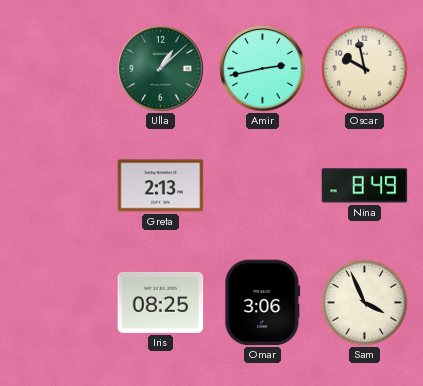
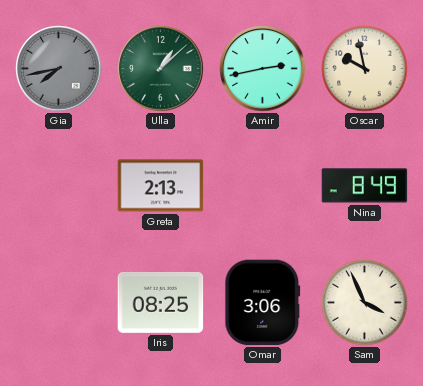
Gia: none -> 7:43 (59, 69)
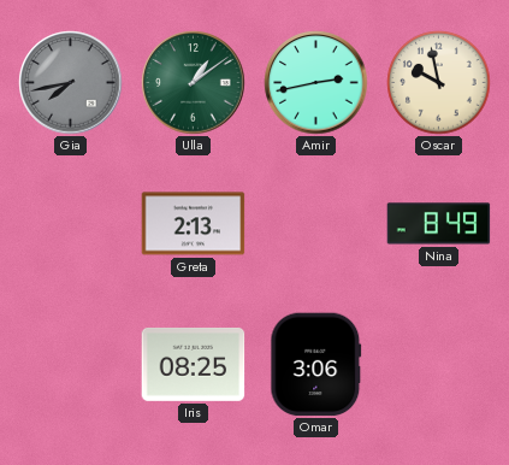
Ulla: 1:08 -> 1:09 (194, 83)
Sam: 3:56 -> none (365, 303)
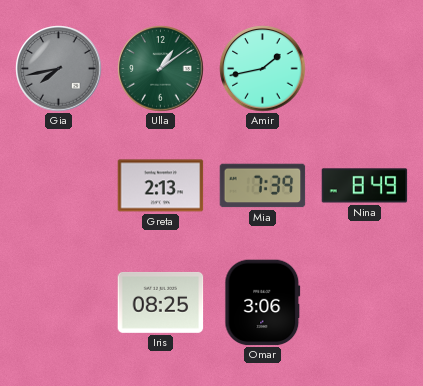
Amir: 2:43 -> 1:43 (263, 69)
Oscar: 9:58 -> none (439, 83)
Mia: none -> 7:39 (263, 186)
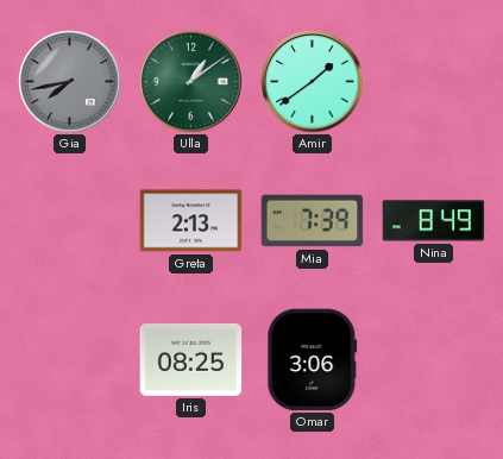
Amir: 1:43 -> 1:39 (313, 82)
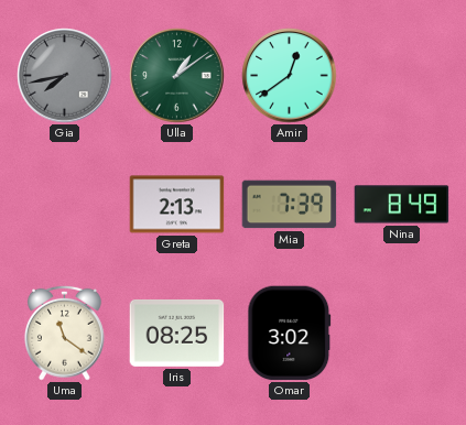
Amir: 1:39 -> 12:39 (290, 76)
Uma: none -> 11:21 (64, 333)
Omar: 3:06 -> 3:02 (290, 334)
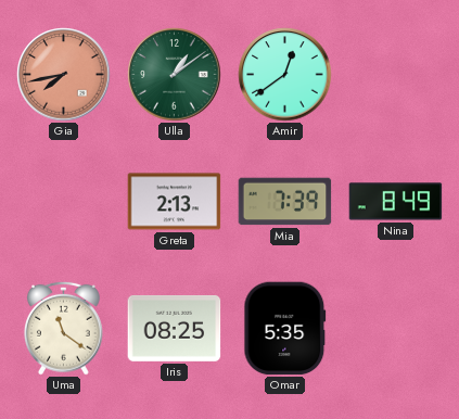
Gia dial: grey -> salmon (64, 75)
Omar: 3:02 -> 5:35 (285, 329)
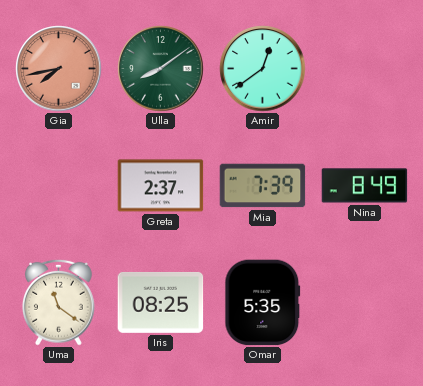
Ulla: 1:09 -> 8:09 (161, 69)
Greta: 2:13 -> 2:37 (161, 186)
